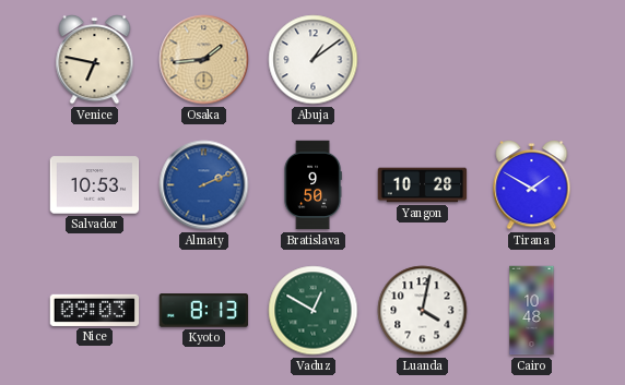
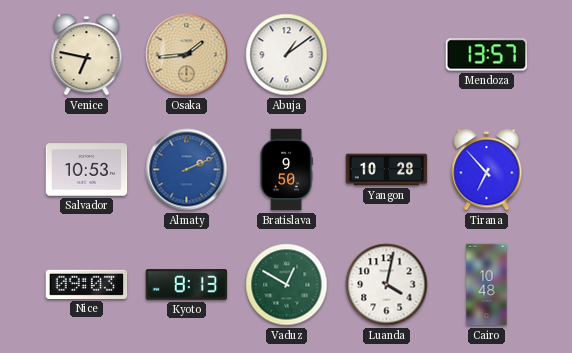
Mendoza: none -> 13:57 (487, 55)
Tirana: 1:50 -> 6:53 (487, 170)
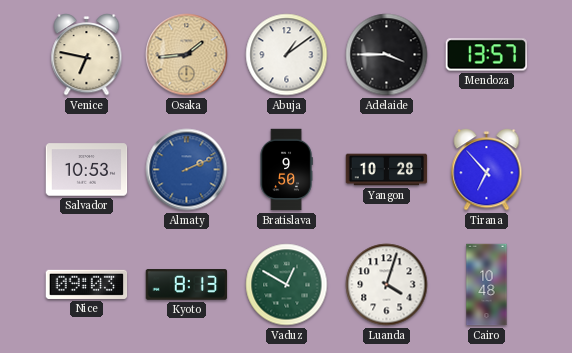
Adelaide: none -> 3:45 (387, 55)
Luanda: 4:02 -> 4:03 (387, 285)
